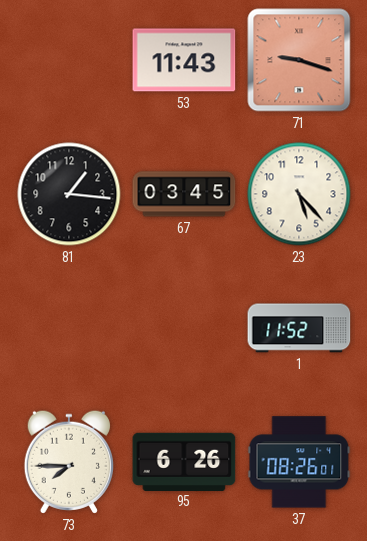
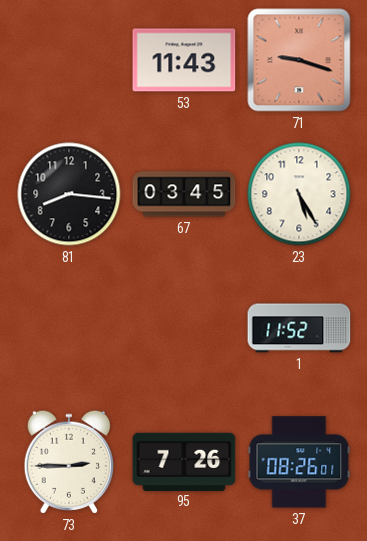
81: 1:16 -> 8:16 (69, 194)
23: 5:23 -> 5:25 (299, 194)
73: 7:45 -> 2:45 (68, 462)
95: 6:26 -> 7:26 (184, 461)
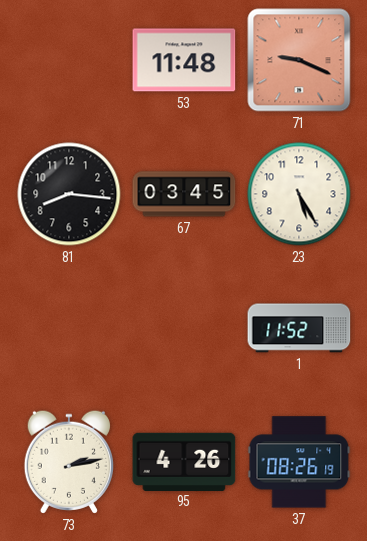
53: 11:43 -> 11:48 (184, 60)
71: 9:18 -> 9:19 (299, 60)
73: 2:45 -> 2:13 (68, 462)
95: 7:26 -> 4:26 (184, 461)
37: 08:26:01 -> 08:26:19 (299, 462)
